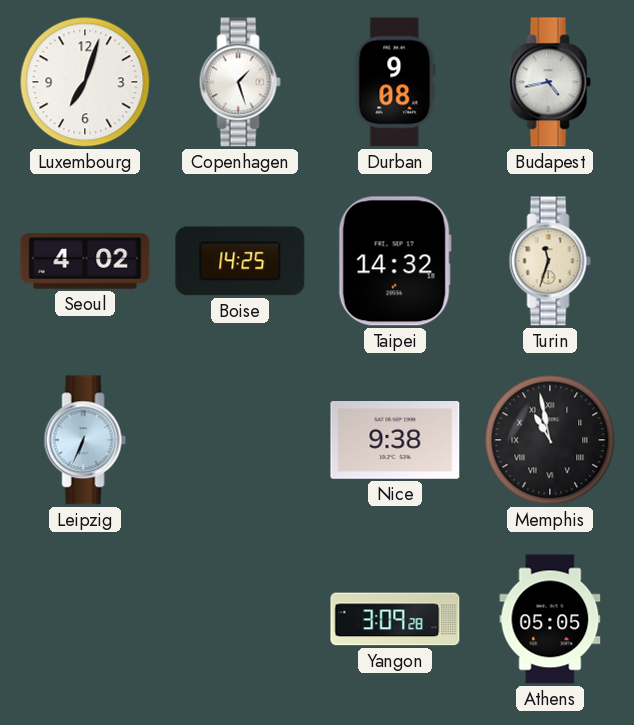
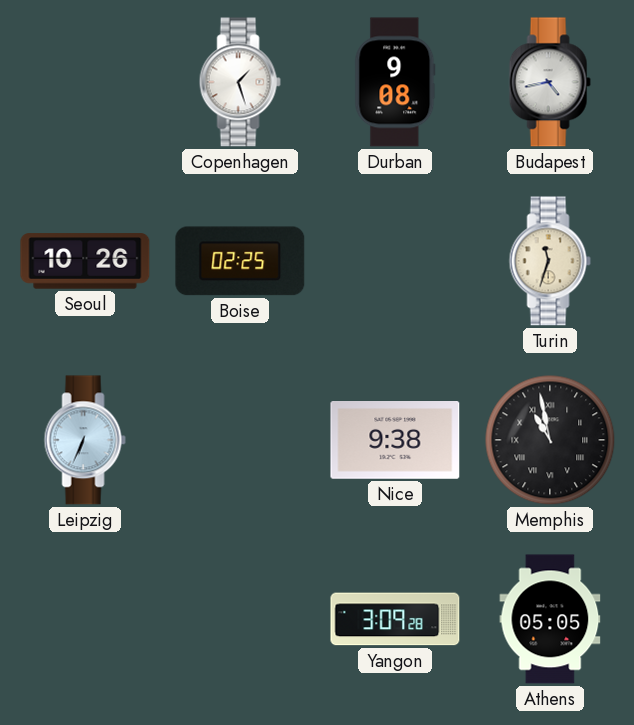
Luxembourg: 7:03 -> none (85, 82)
Seoul: 4:02 -> 10:26 (85, 261)
Boise: 14:25 -> 02:25 (240, 261)
Taipei: 14:32 -> none (395, 261)
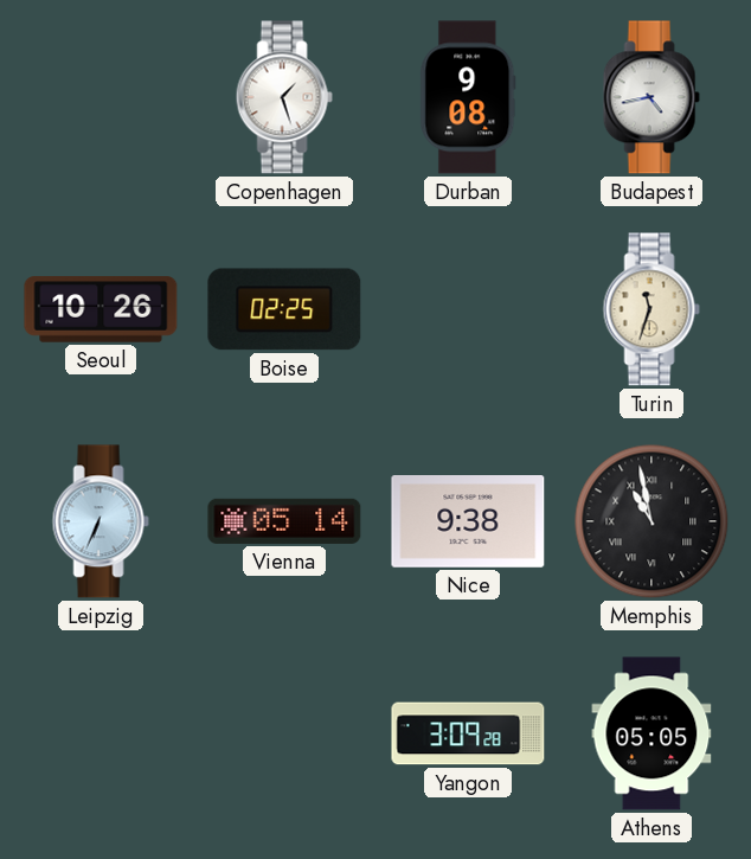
Vienna: none -> 05:14 (284, 521)
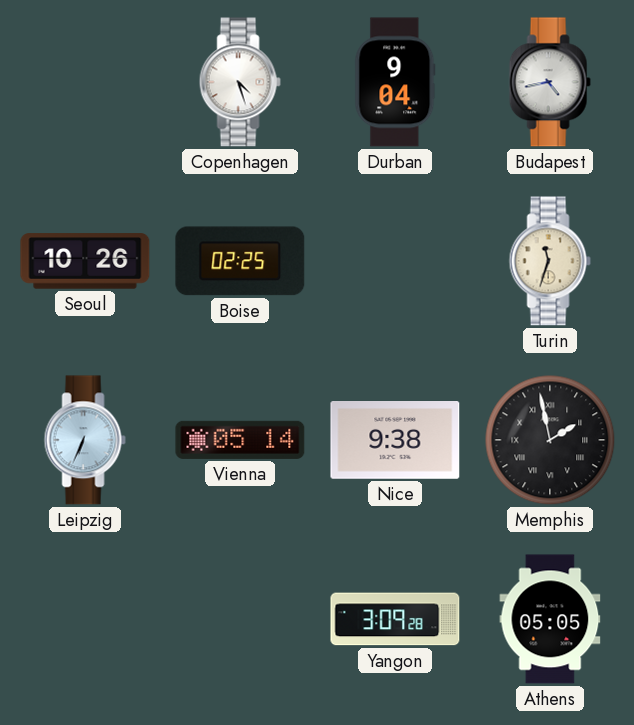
Copenhagen: 1:27 -> 4:27 (240, 82)
Durban: 9:08 -> 9:04 (395, 82)
Memphis: 10:58 -> 1:58 (550, 440)
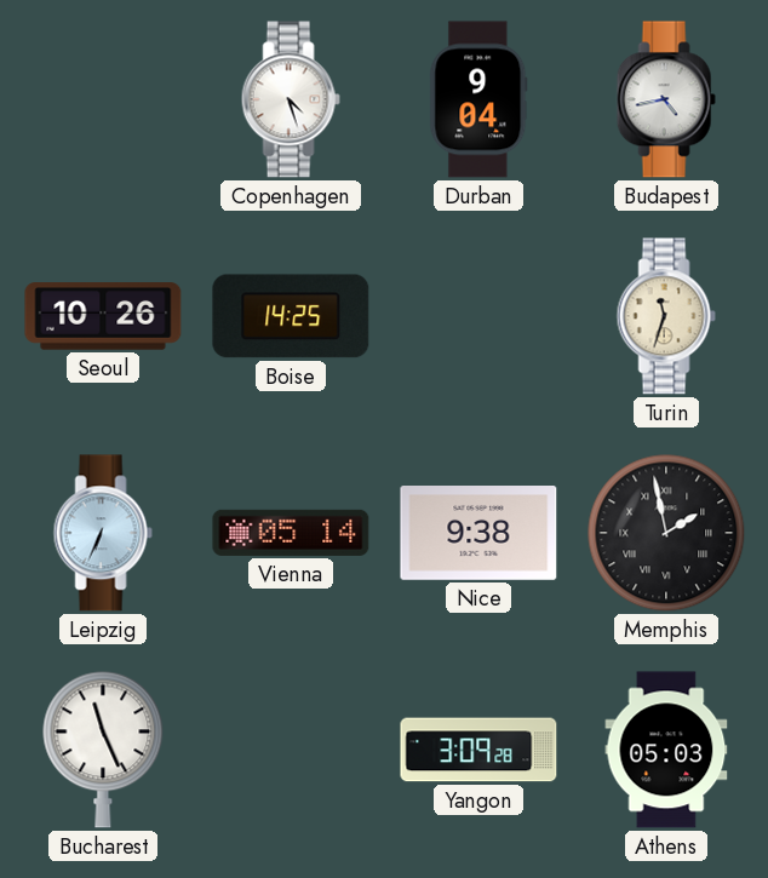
Boise: 02:25 -> 14:25 (291, 316)
Bucharest: none -> 11:26 (103, 750)
Athens: 05:05 -> 05:03 (666, 750)
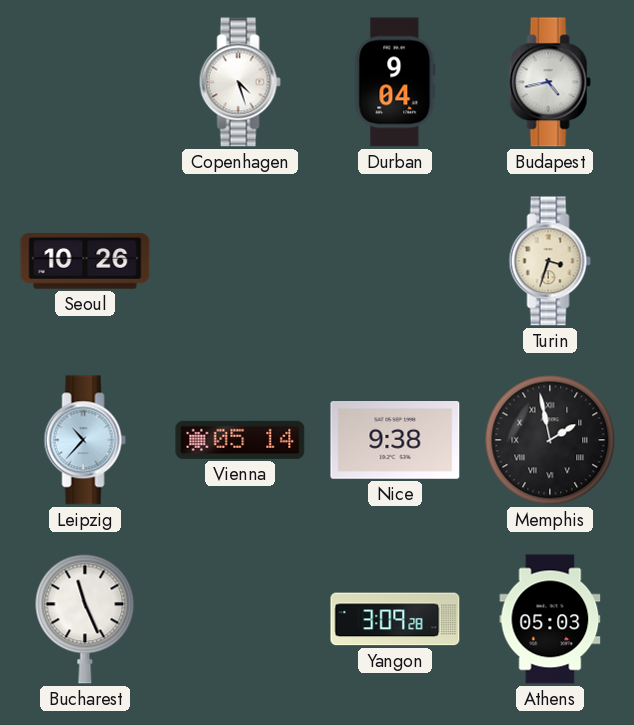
Boise: 14:25 -> none (291, 316)
Turin: 11:33 -> 3:33 (550, 261)
Leipzig: 6:34 -> 10:37 (85, 440)
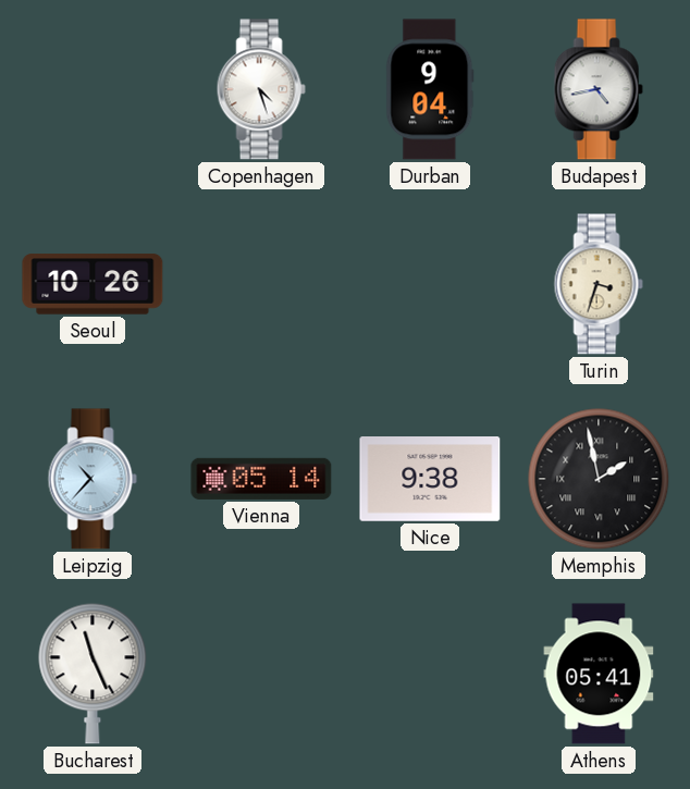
Yangon: 3:09 -> none (395, 619)
Athens: 05:03 -> 05:41 (599, 674)
